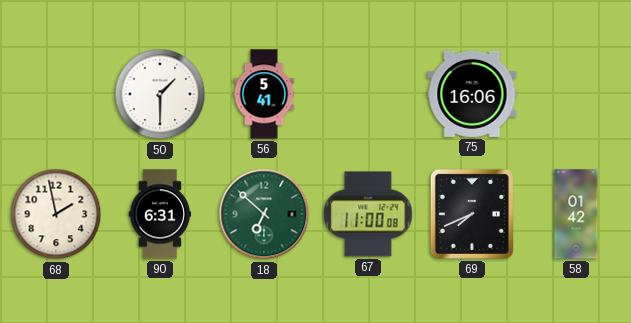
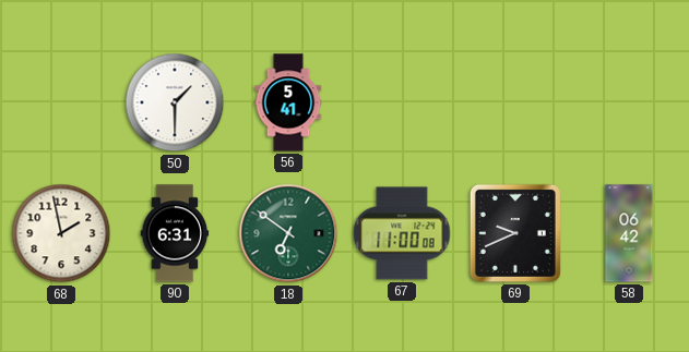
75: 16:06 -> none (472, 94)
18: 6:52 -> 6:51 (288, 233)
69: 7:41 -> 9:41 (515, 233)
58: 01:42 -> 06:42 (629, 233)
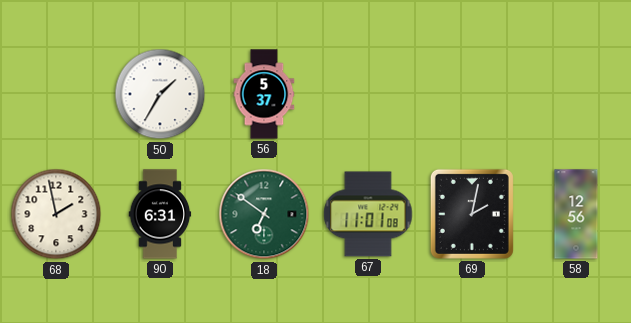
50: 1:30 -> 1:35 (160, 94)
56: 5:41 -> 5:37 (264, 94)
67: 11:00 -> 11:01 (368, 214)
69: 9:41 -> 2:02 (472, 214)
58: 06:42 -> 12:56 (576, 214)
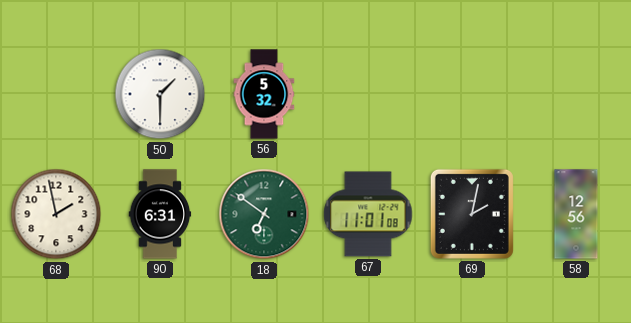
50: 1:35 -> 1:30 (160, 94)
56: 5:37 -> 5:32 (264, 94)
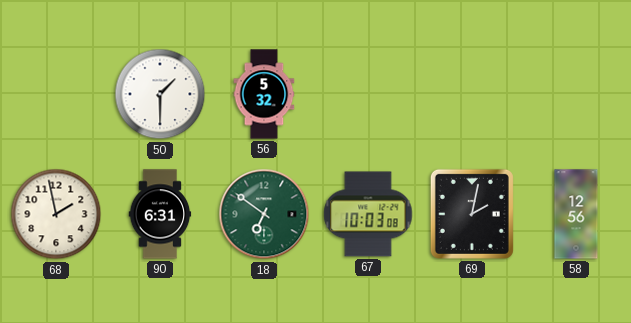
67: 11:01 -> 10:03 (368, 214)
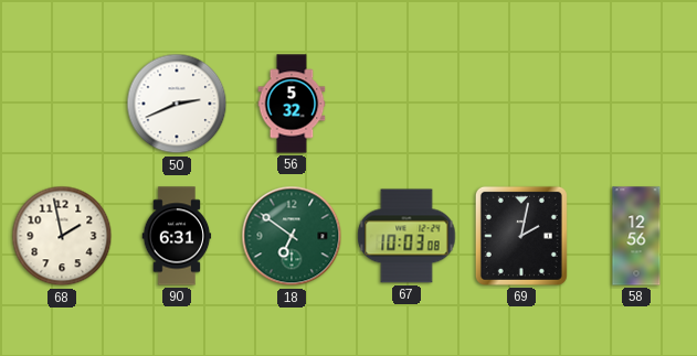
50: 1:30 -> 2:41 (177, 104)
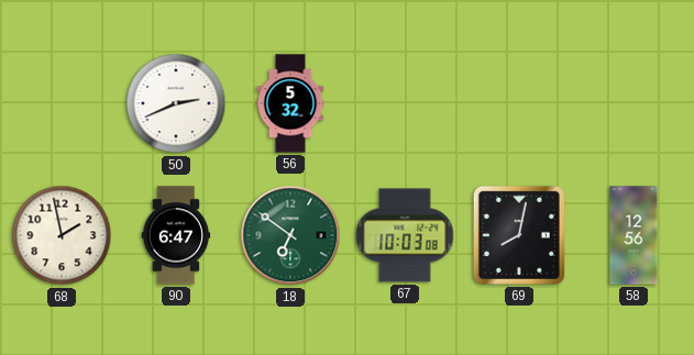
90: 6:31 -> 6:47 (176, 235)
69: 2:02 -> 8:02 (519, 235)
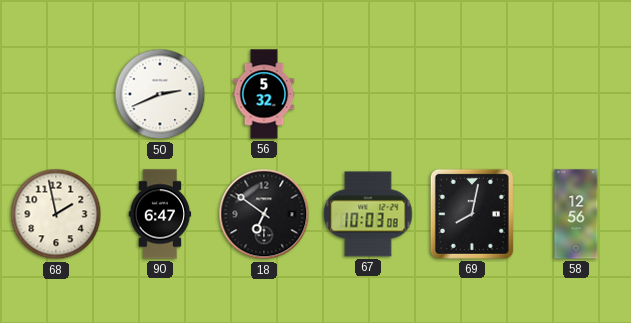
18 dial: green -> black (264, 214)
